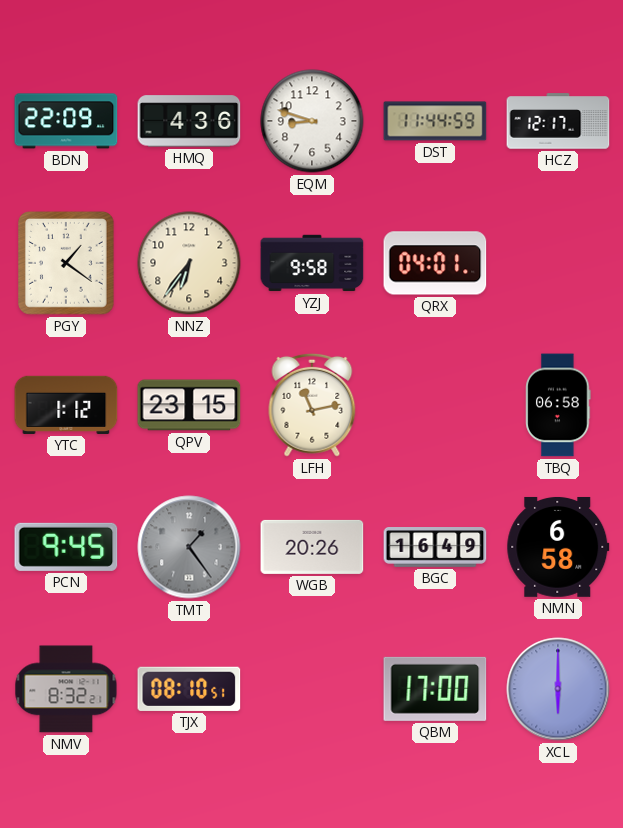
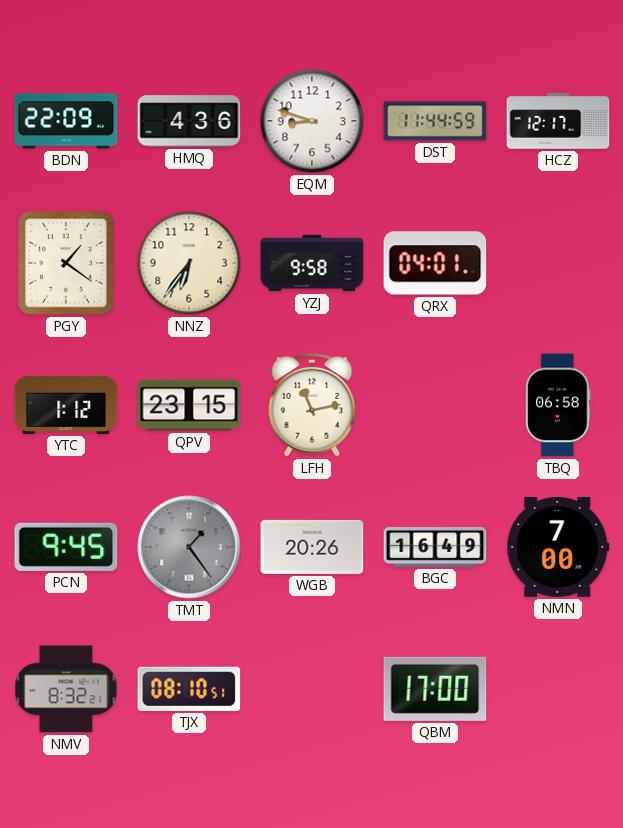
NMN: 6:58 -> 7:00 (558, 547)
XCL: 6:00 -> none (558, 689)
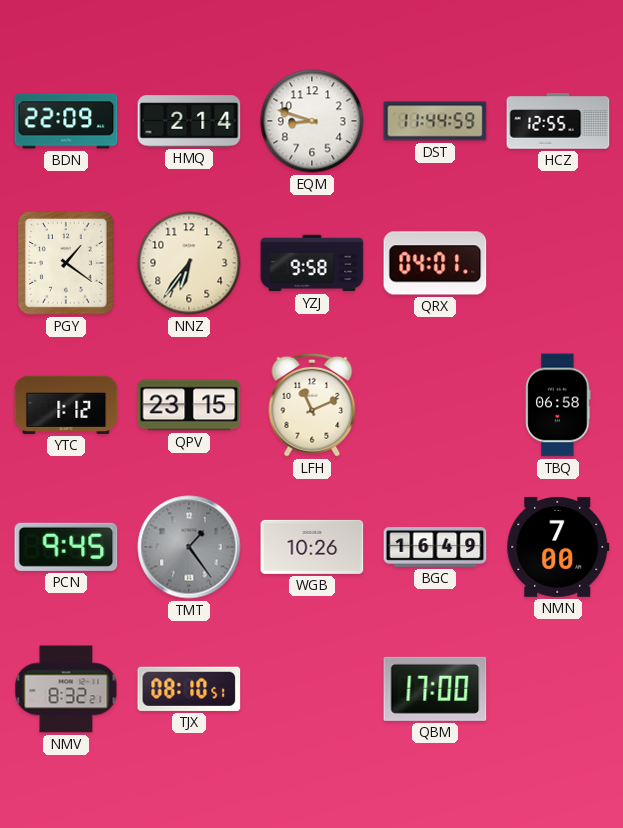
HMQ: 4:36 -> 2:14 (189, 121)
HCZ: 12:17 -> 12:55 (558, 121)
LFH: 11:13 -> 11:11 (312, 405)
WGB: 20:26 -> 10:26 (312, 547)
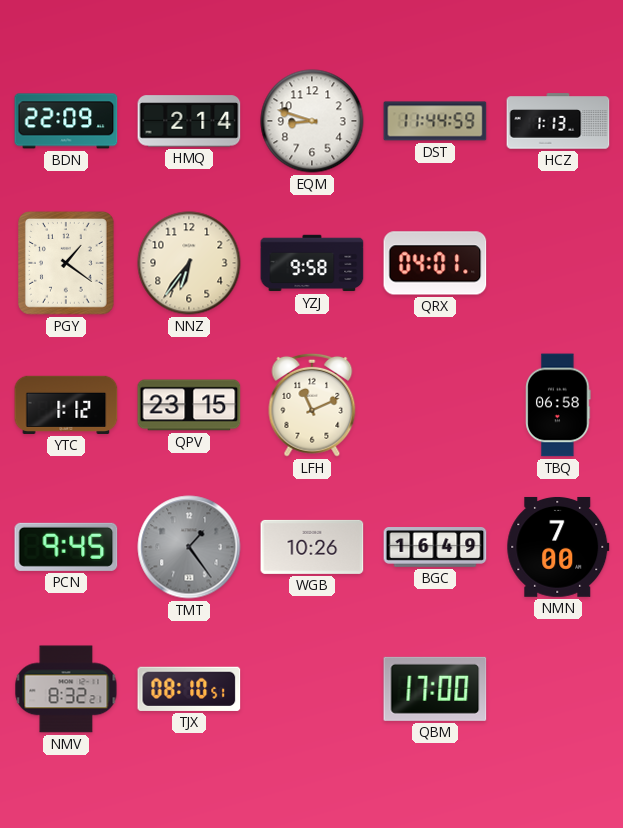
HCZ: 12:55 -> 1:13 (558, 121)
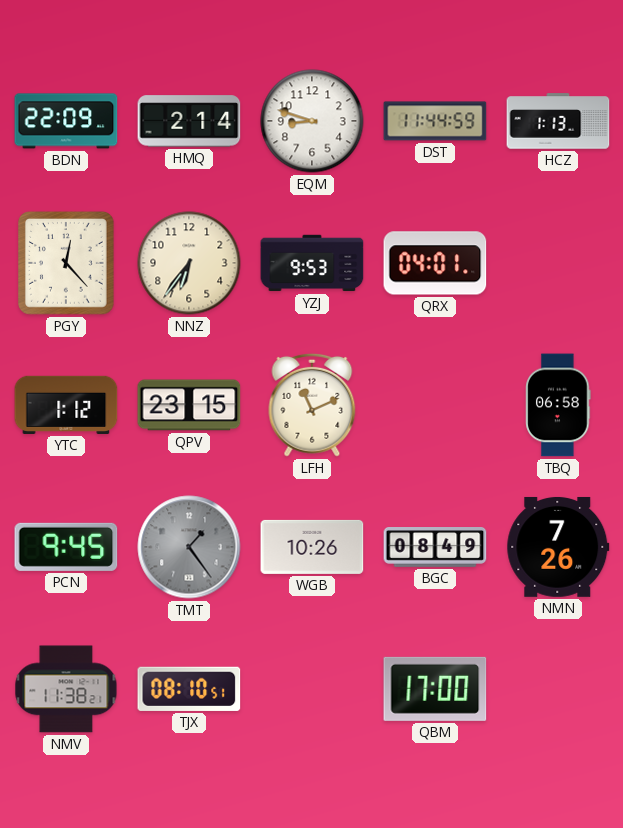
PGY: 1:21 -> 12:23 (67, 264)
YZJ: 9:58 -> 9:53 (312, 263)
BGC: 16:49 -> 08:49 (435, 548)
NMN: 7:00 -> 7:26 (558, 547)
NMV: 8:32 -> 11:38 (66, 689)
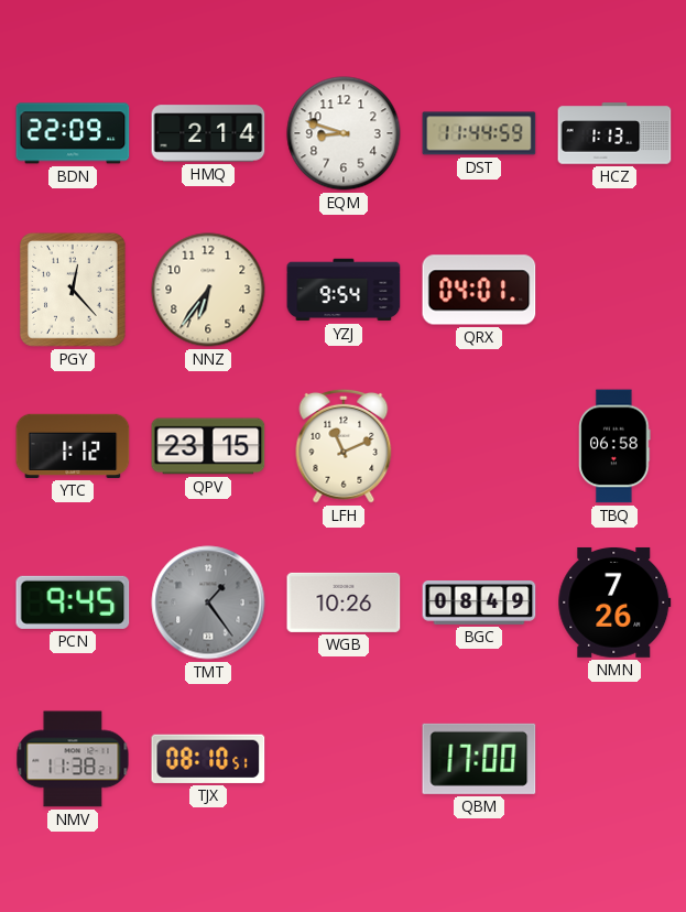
YZJ: 9:53 -> 9:54 (344, 290)
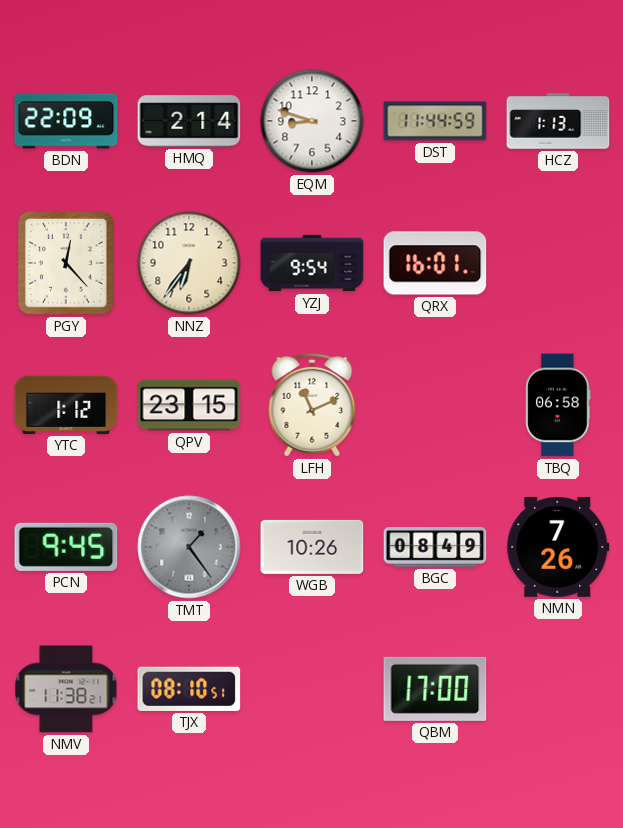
QRX: 04:01 -> 16:01 (435, 263)
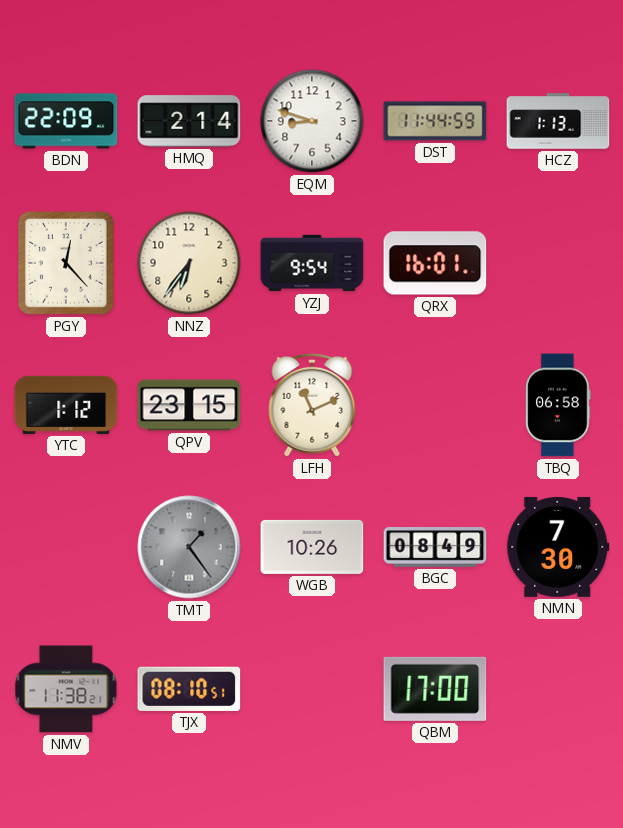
PCN: 9:45 -> none (66, 547)
NMN: 7:26 -> 7:30 (558, 547)
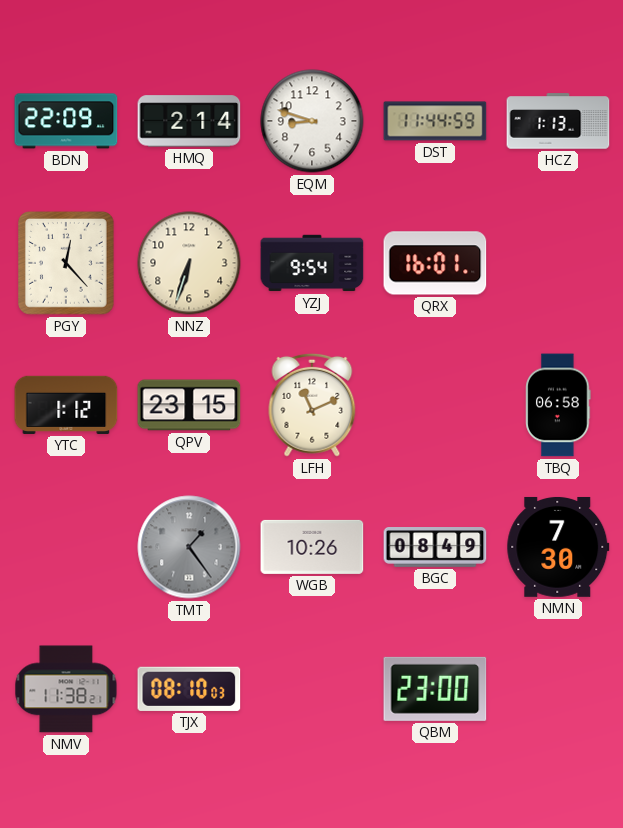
NNZ: 6:36 -> 6:33 (189, 263)
TJX: 08:10:51 -> 08:10:03 (189, 689)
QBM: 17:00 -> 23:00 (435, 689)
